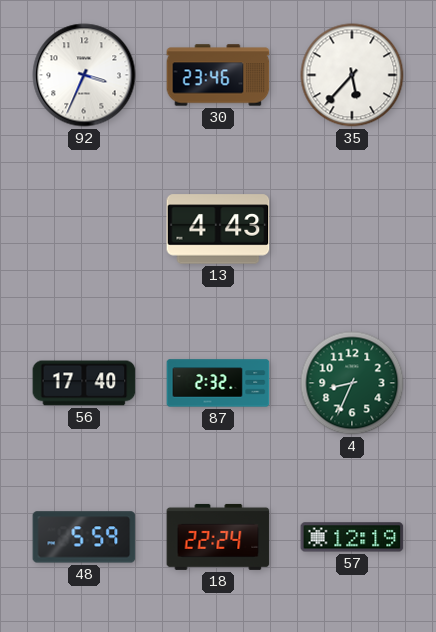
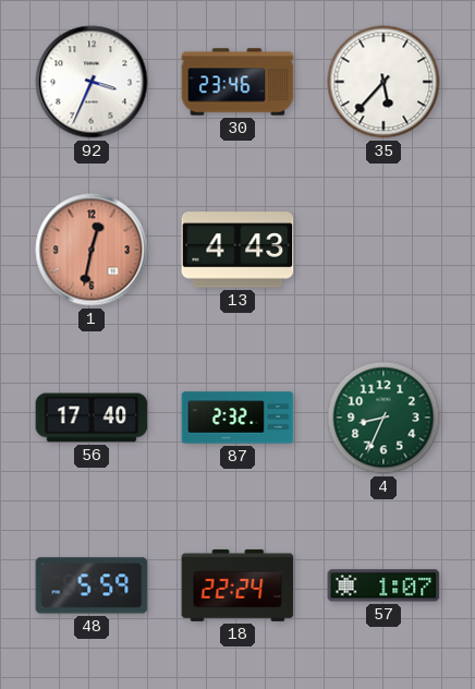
1: none -> 12:32 (92, 250)
57: 12:19 -> 1:07 (383, 585)
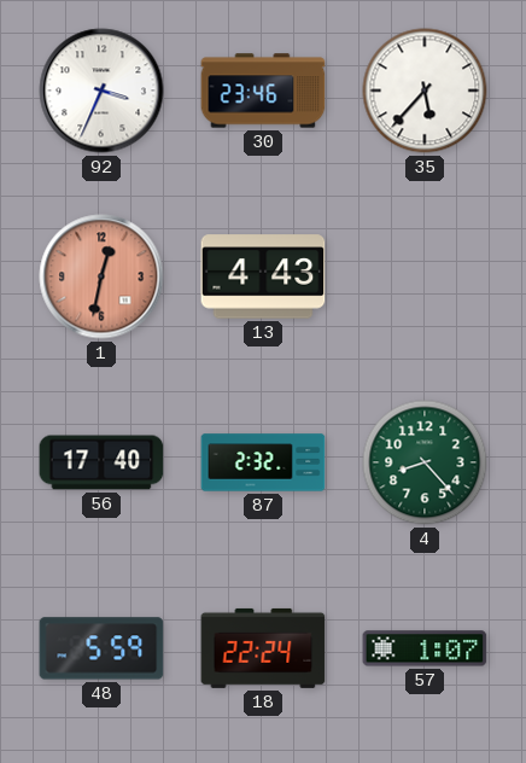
4: 8:34 -> 8:23 (425, 462)
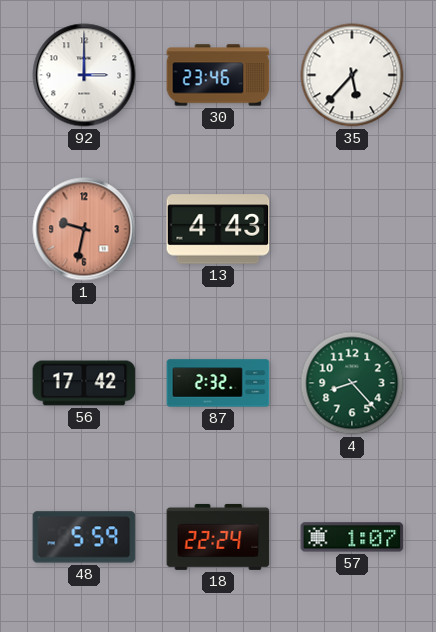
92: 3:34 -> 3:00 (84, 75)
1: 12:32 -> 9:32 (84, 229)
56: 17:40 -> 17:42 (84, 383)
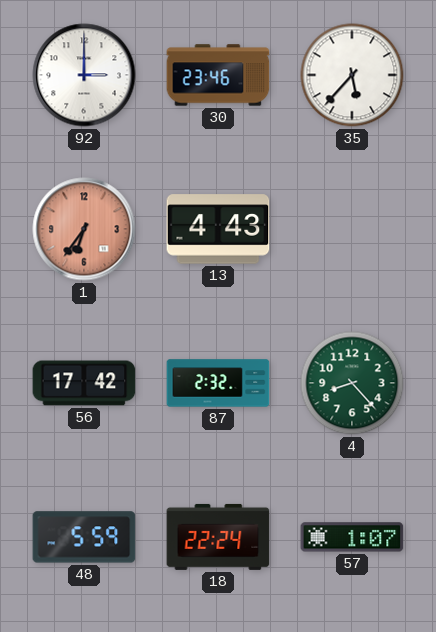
1: 9:32 -> 6:36 (84, 229)
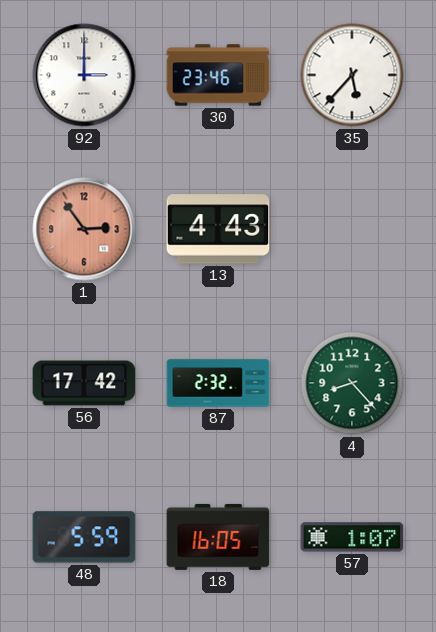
1: 6:36 -> 2:54 (84, 229)
18: 22:24 -> 16:05 (218, 537)
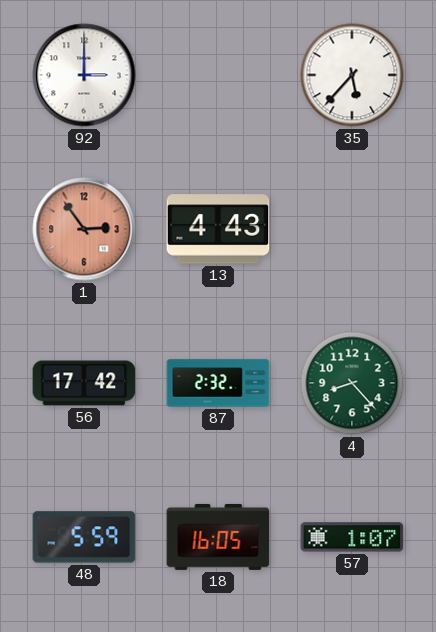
30: 23:46 -> none (218, 75)
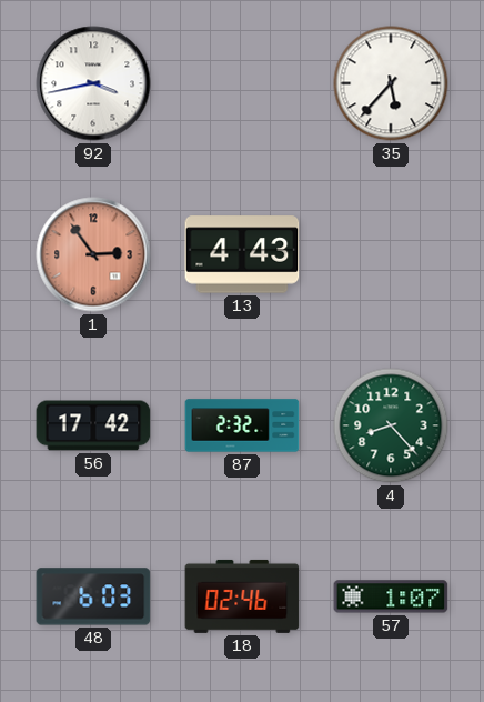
92: 3:00 -> 3:43 (93, 83)
48: 5:59 -> 6:03 (93, 596)
18: 16:05 -> 02:46 (242, 596)
